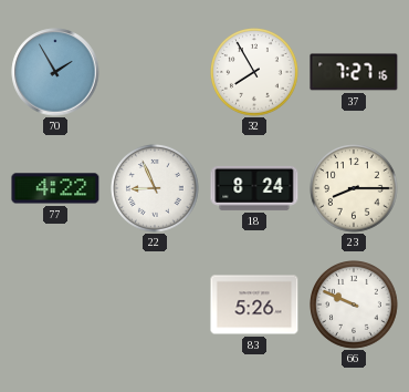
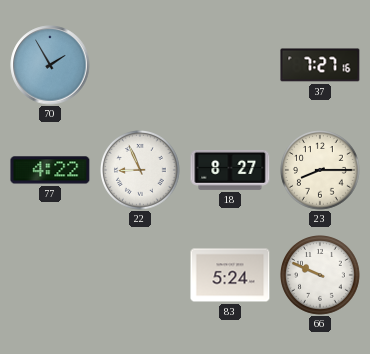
32: 7:55 -> none (255, 73)
18: 8:24 -> 8:27 (230, 170)
83: 5:26 -> 5:24 (230, 275)
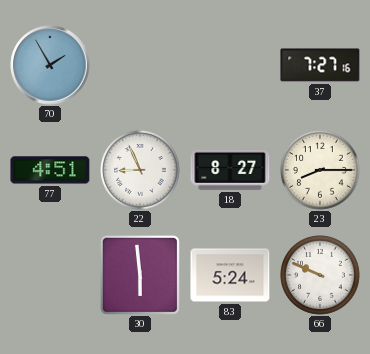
77: 4:22 -> 4:51 (50, 170)
30: none -> 5:59 (140, 275)
